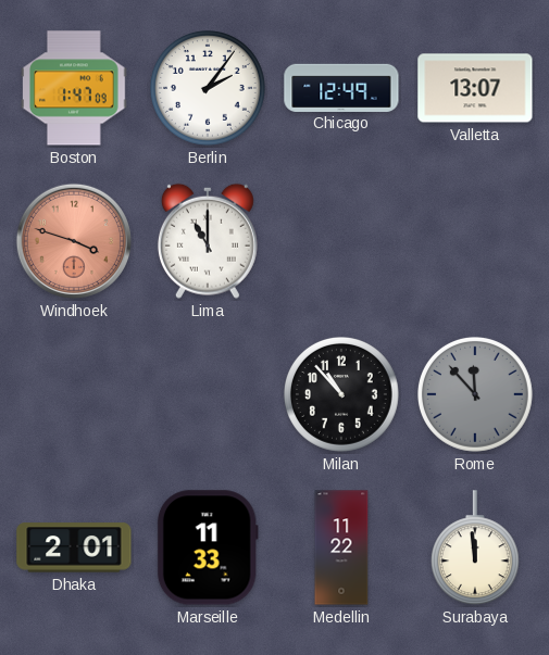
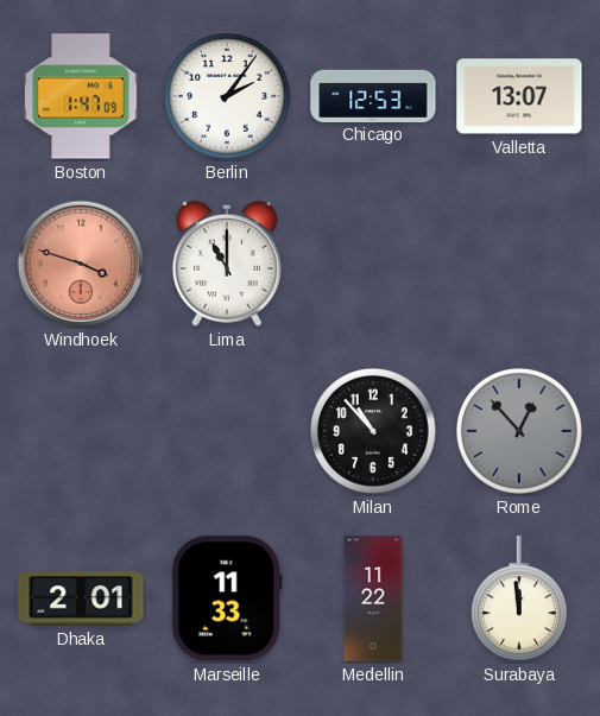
Chicago: 12:49 -> 12:53 (373, 95)
Rome: 11:53 -> 12:53 (520, 432)
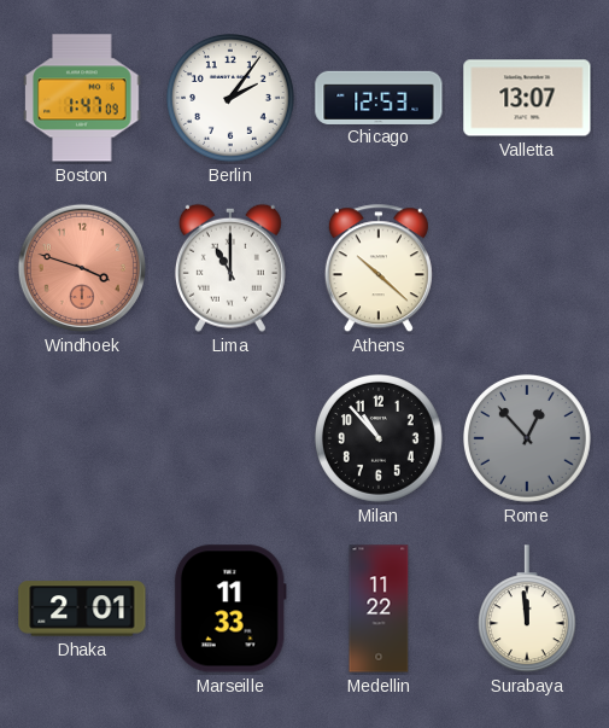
Athens: none -> 10:22 (379, 269)
